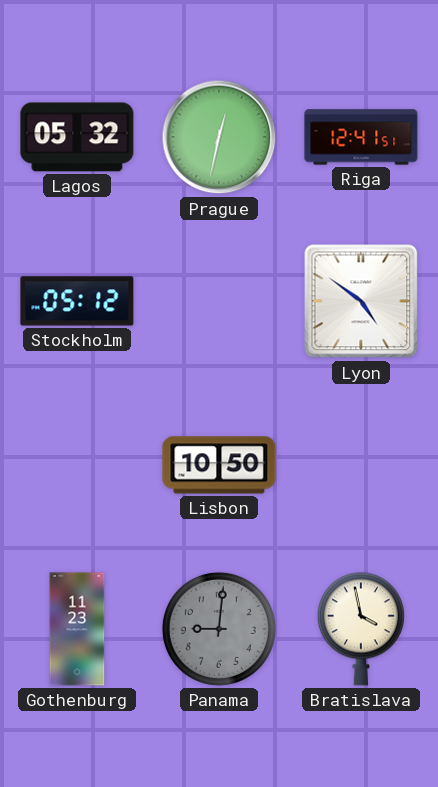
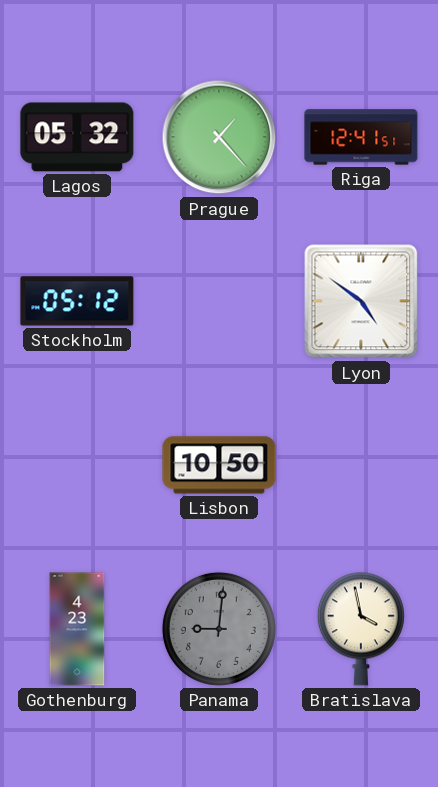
Prague: 12:32 -> 1:23 (219, 137)
Gothenburg: 11:23 -> 4:23 (77, 629)
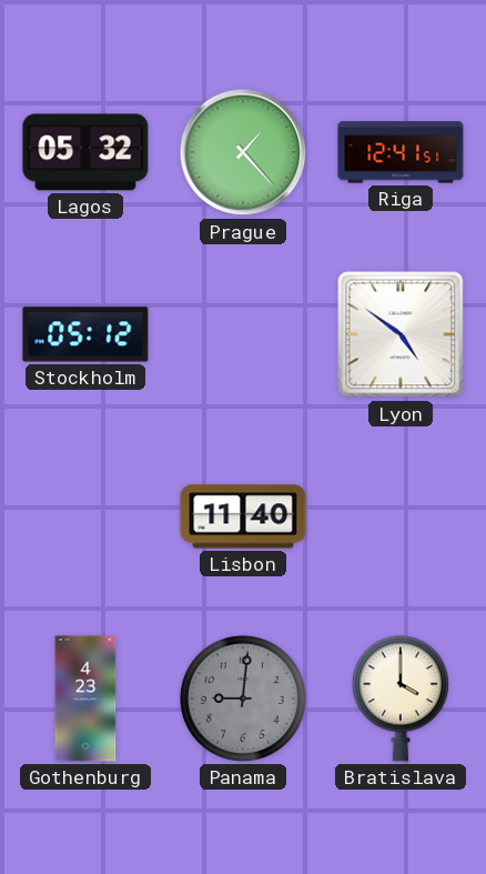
Lisbon: 10:50 -> 11:40 (243, 516)
Bratislava: 3:58 -> 4:00 (401, 699)
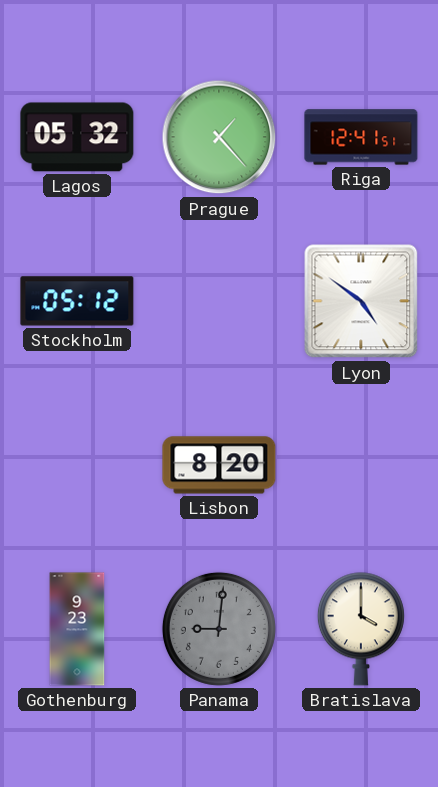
Lisbon: 11:40 -> 8:20 (219, 465)
Gothenburg: 4:23 -> 9:23 (77, 629)
